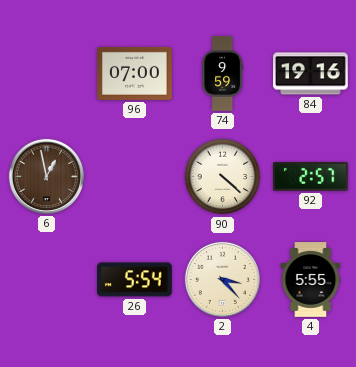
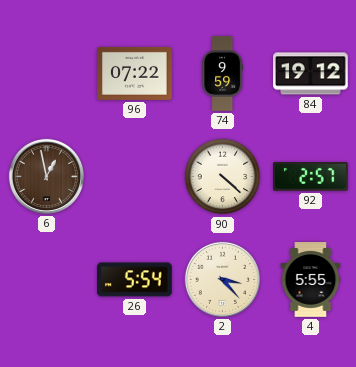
96: 07:00 -> 07:22 (135, 73)
84: 19:16 -> 19:12 (311, 74)
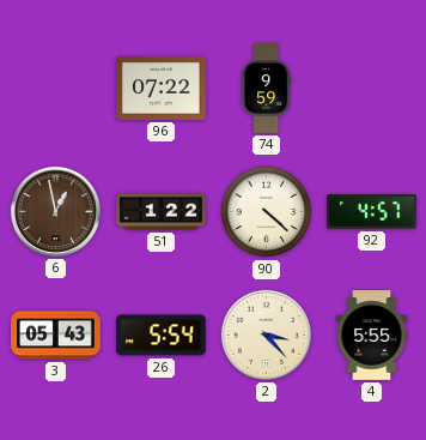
84: 19:12 -> none (311, 74)
51: none -> 1:22 (162, 212)
92: 2:57 -> 4:57 (372, 212)
3: none -> 05:43 (56, 336)
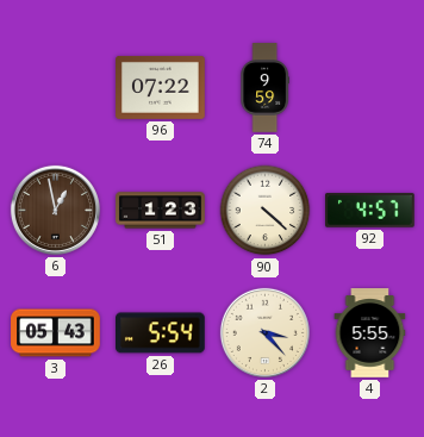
51: 1:22 -> 1:23 (161, 211)
